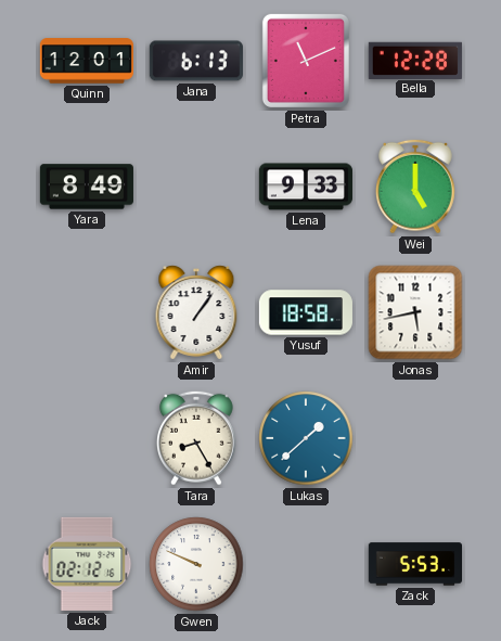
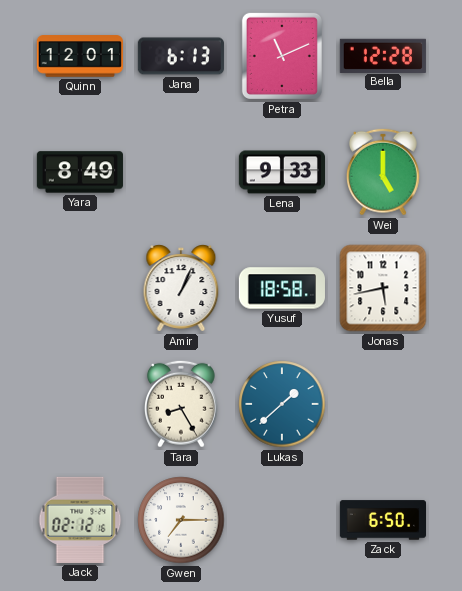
Amir: 1:06 -> 1:04 (181, 288)
Gwen: 9:49 -> 7:15 (181, 520)
Zack: 5:53 -> 6:50 (382, 520)
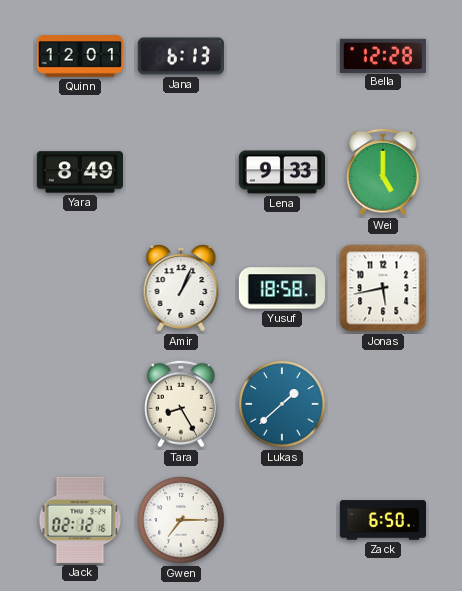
Petra: 11:11 -> none (282, 56)
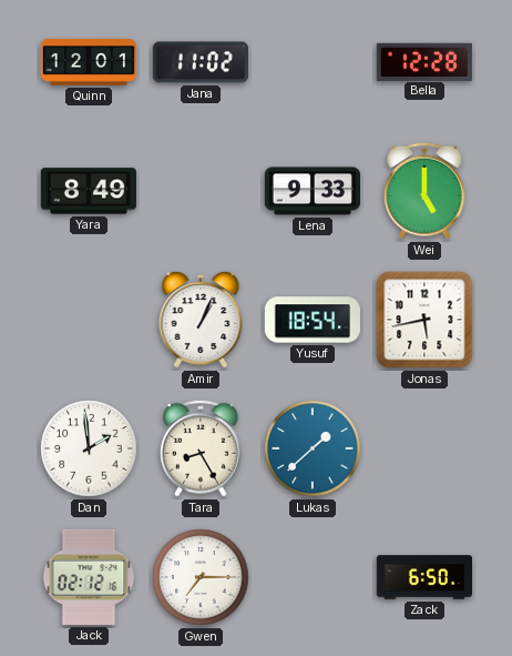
Jana: 6:13 -> 11:02 (201, 62)
Yusuf: 18:58 -> 18:54 (313, 320)
Dan: none -> 1:59 (89, 448)
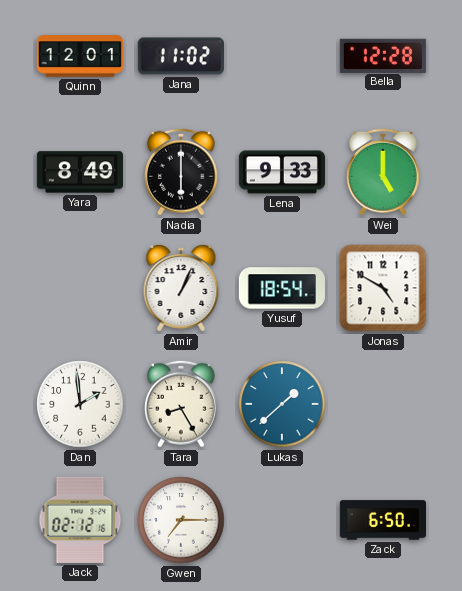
Nadia: none -> 6:00 (182, 172)
Jonas: 5:43 -> 4:50 (383, 288)
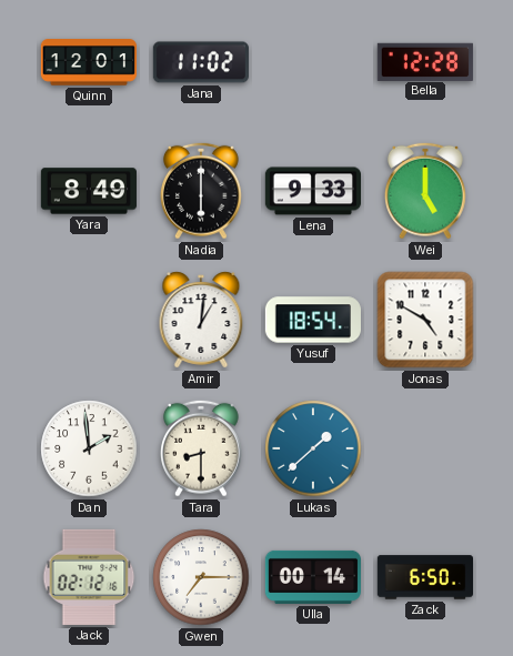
Amir: 1:04 -> 1:01 (201, 320)
Tara: 8:25 -> 8:30 (202, 448)
Ulla: none -> 00:14 (313, 577)
